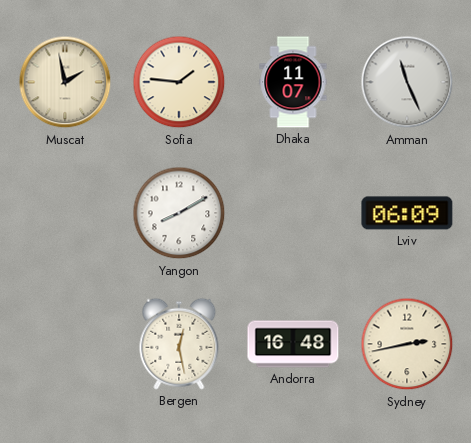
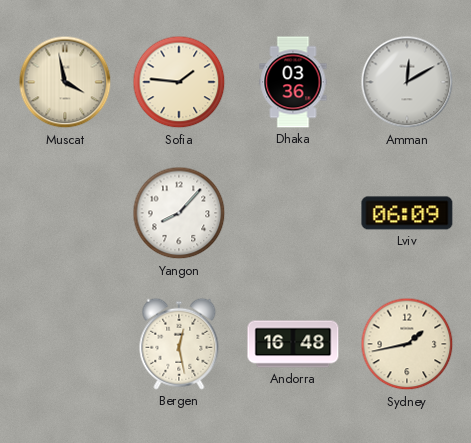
Muscat: 1:58 -> 3:58 (65, 82)
Dhaka: 11:07 -> 03:36 (293, 82)
Amman: 11:26 -> 12:10 (407, 82)
Yangon: 8:10 -> 8:07 (179, 213)
Sydney: 2:43 -> 1:43 (407, 344)
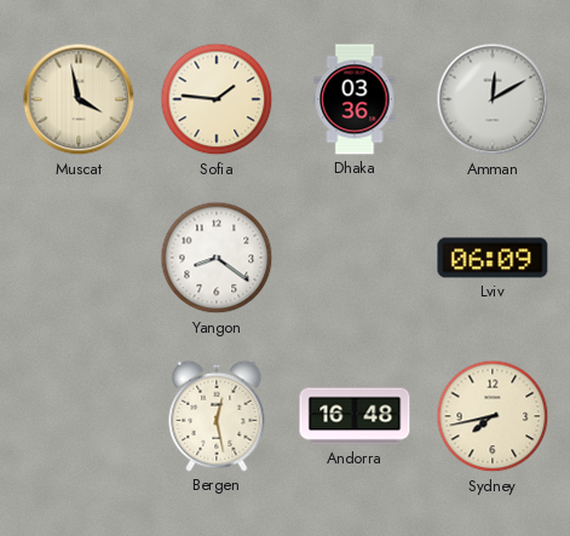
Yangon: 8:07 -> 8:21 (217, 258)
Sydney: 1:43 -> 7:43 (493, 416)
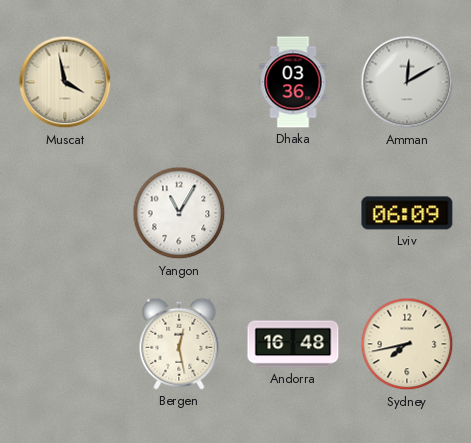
Sofia: 1:46 -> none (217, 99)
Yangon: 8:21 -> 11:05 (179, 213)
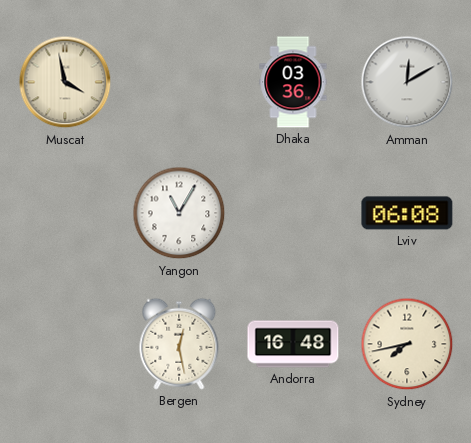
Lviv: 06:09 -> 06:08 (407, 213)
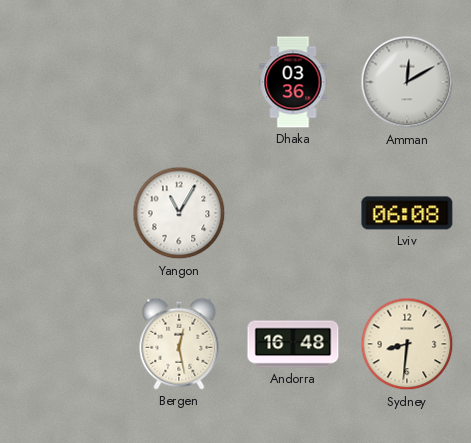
Muscat: 3:58 -> none (65, 82)
Sydney: 7:43 -> 8:31 (407, 344)
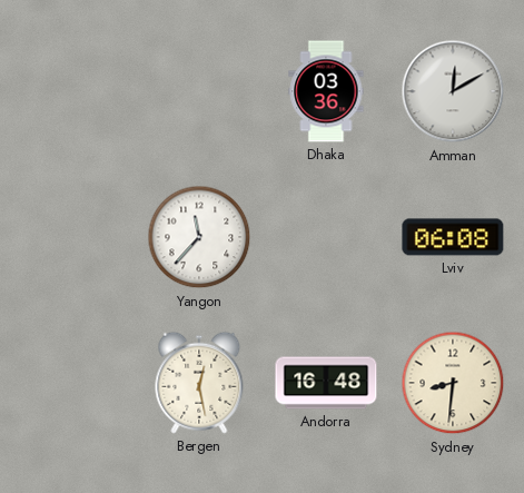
Yangon: 11:05 -> 11:37 (199, 237)
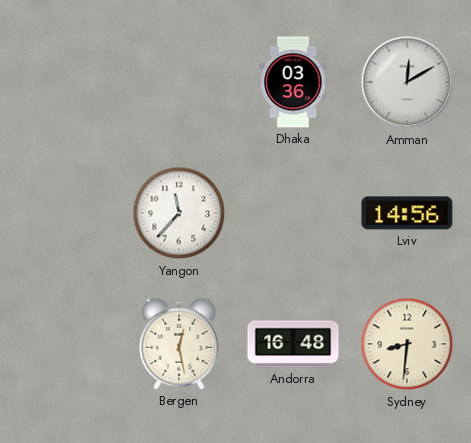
Lviv: 06:08 -> 14:56 (407, 213)
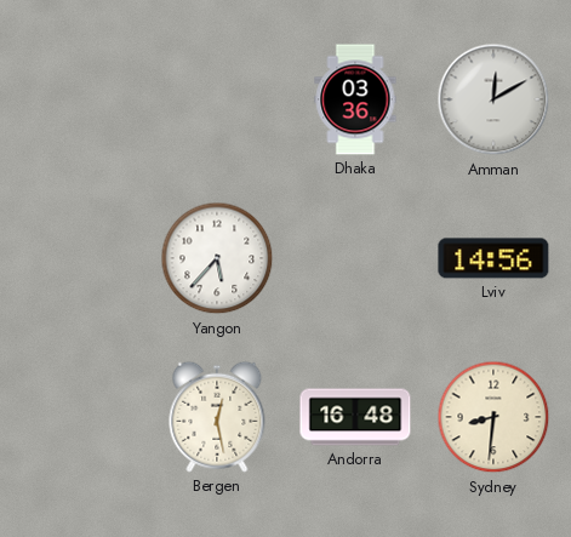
Yangon: 11:37 -> 5:37 (217, 258)
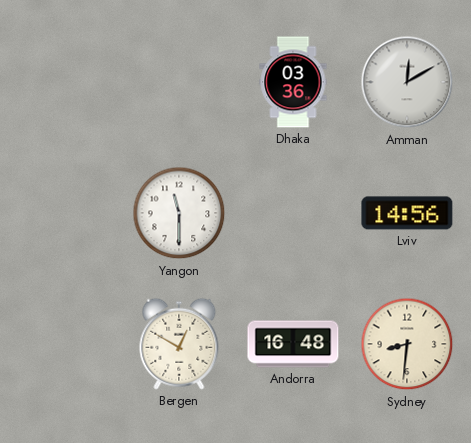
Yangon: 5:37 -> 11:30 (179, 213)
Bergen: 12:28 -> 12:50 (179, 344)
